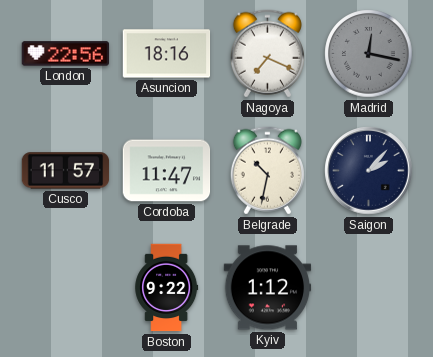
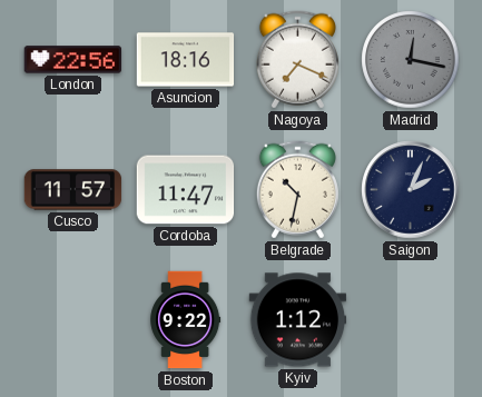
Saigon: 2:07 -> 2:04 (411, 190)
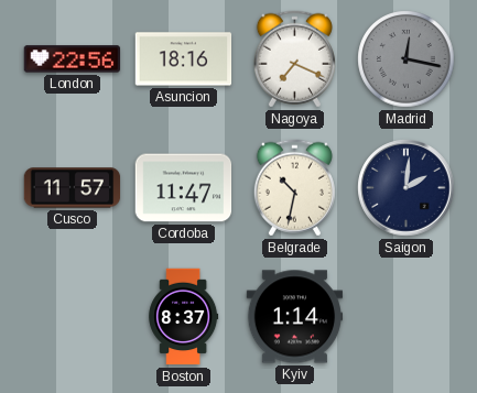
Saigon: 2:04 -> 2:01 (406, 188)
Boston: 9:22 -> 8:37 (184, 317)
Kyiv: 1:12 -> 1:14 (295, 317)
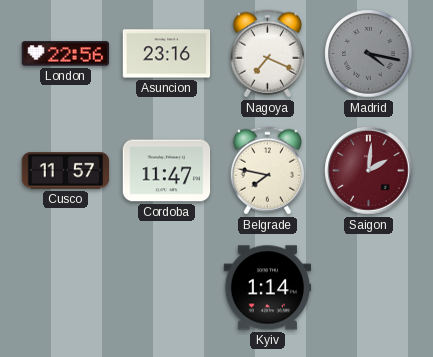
Asuncion: 18:16 -> 23:16 (167, 54)
Madrid: 12:17 -> 4:17 (369, 54)
Belgrade: 10:32 -> 7:47 (267, 171)
Saigon dial: navy -> burgundy (369, 171)
Boston: 8:37 -> none (184, 317)
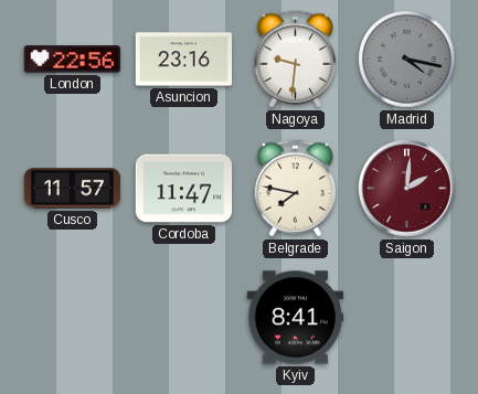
Nagoya: 7:19 -> 9:31 (295, 60)
Kyiv: 1:14 -> 8:41 (296, 318)
